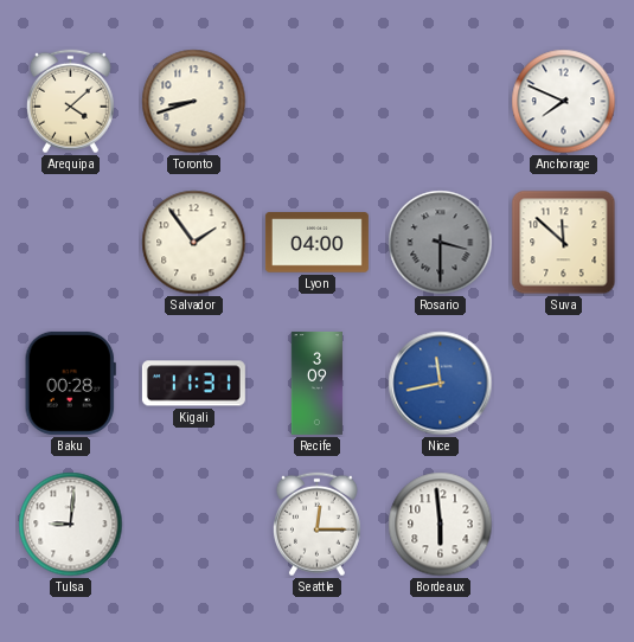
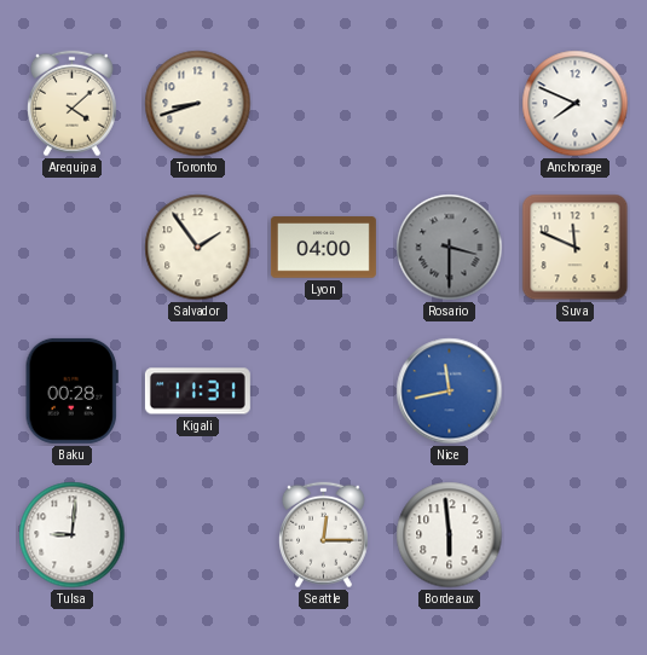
Suva: 11:52 -> 11:49 (576, 248)
Recife: 3:09 -> none (316, 383)
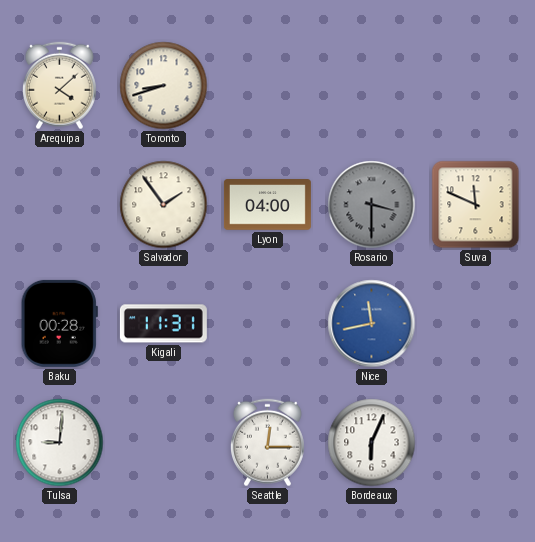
Anchorage: 7:49 -> none (576, 104)
Bordeaux: 5:59 -> 6:04 (372, 443)
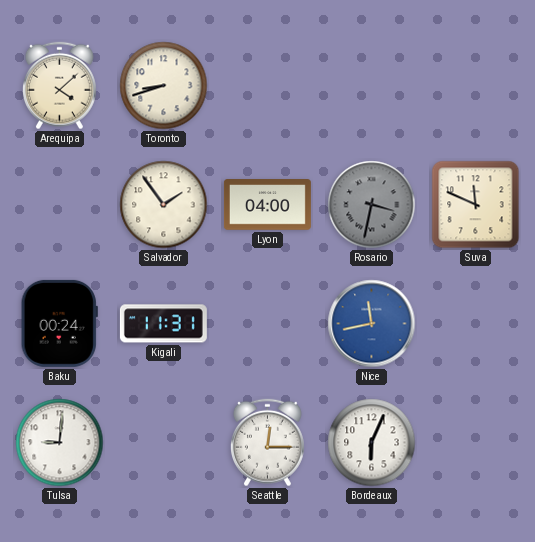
Rosario: 3:30 -> 3:32 (372, 205)
Baku: 00:28 -> 00:24 (59, 323)
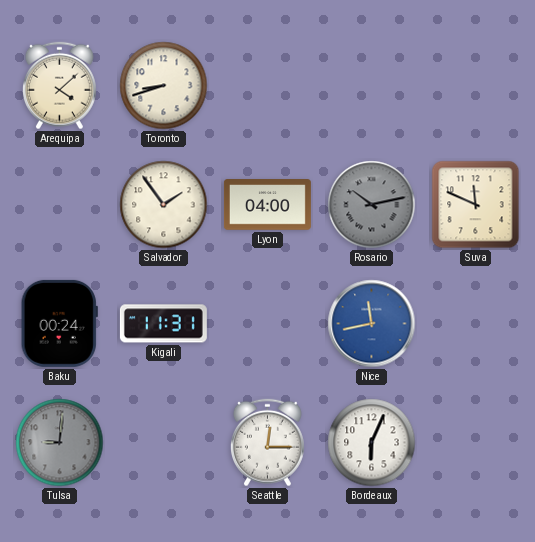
Rosario: 3:32 -> 10:13 (372, 205)
Tulsa dial: white -> grey (60, 443)
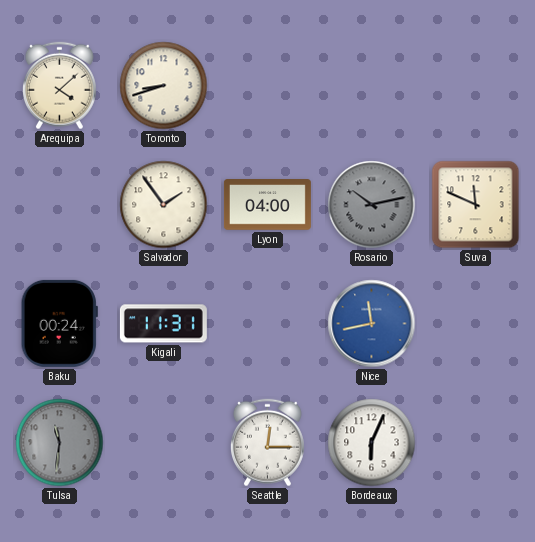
Tulsa: 9:01 -> 11:31 (60, 443)
